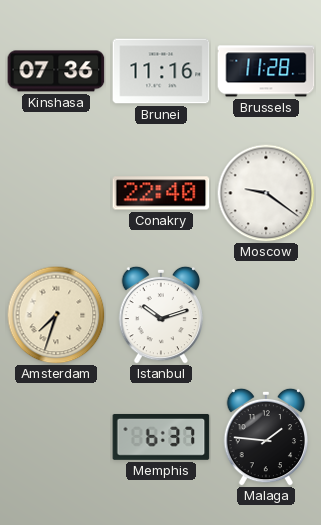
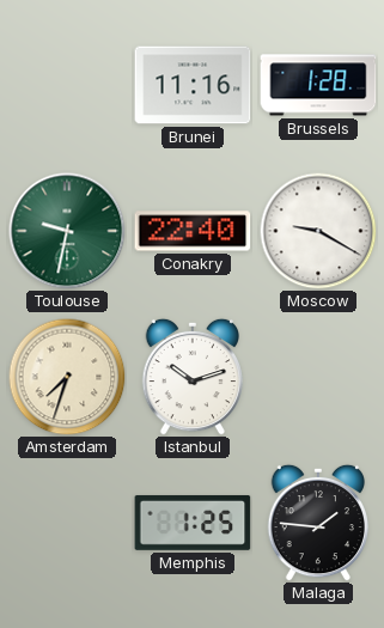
Kinshasa: 07:36 -> none (56, 71)
Brussels: 11:28 -> 1:28 (318, 85)
Toulouse: none -> 9:32 (67, 231)
Moscow: 9:21 -> 9:20 (318, 231)
Memphis: 6:37 -> 1:25 (193, 523)
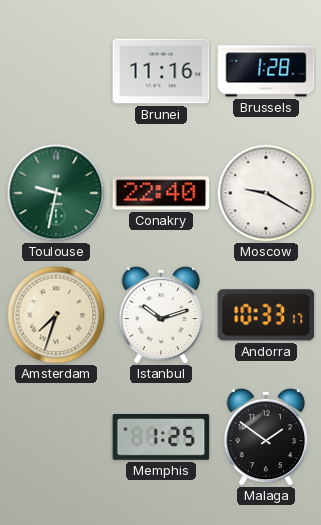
Andorra: none -> 10:33 (266, 315)
Malaga: 1:46 -> 1:51 (265, 437)
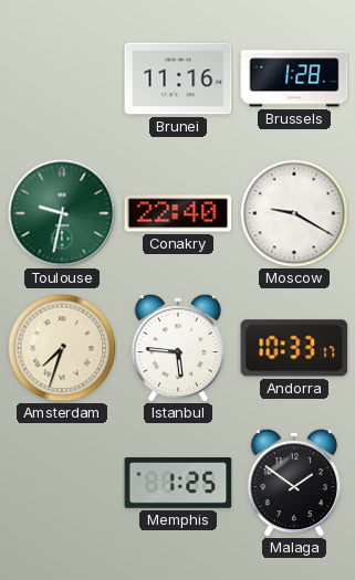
Istanbul: 10:12 -> 5:46 (177, 348)
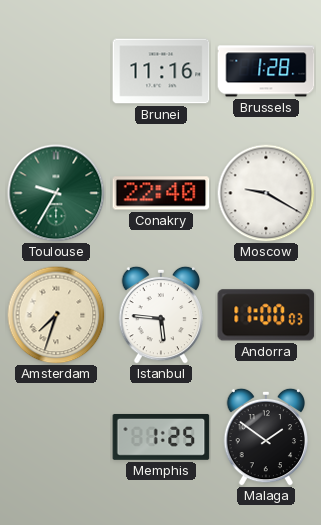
Toulouse: 9:32 -> 9:35 (56, 193)
Andorra: 10:33 -> 11:00 (266, 315)
